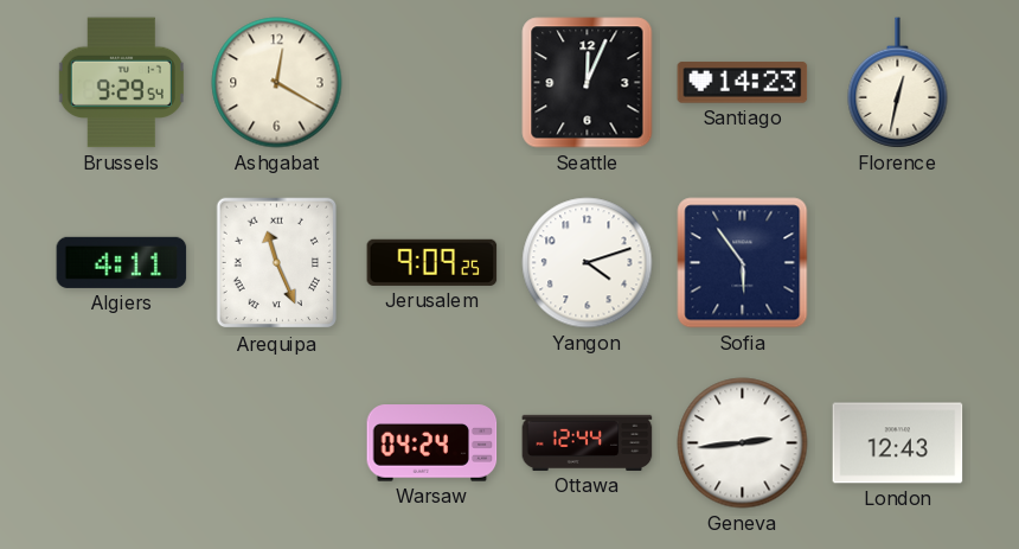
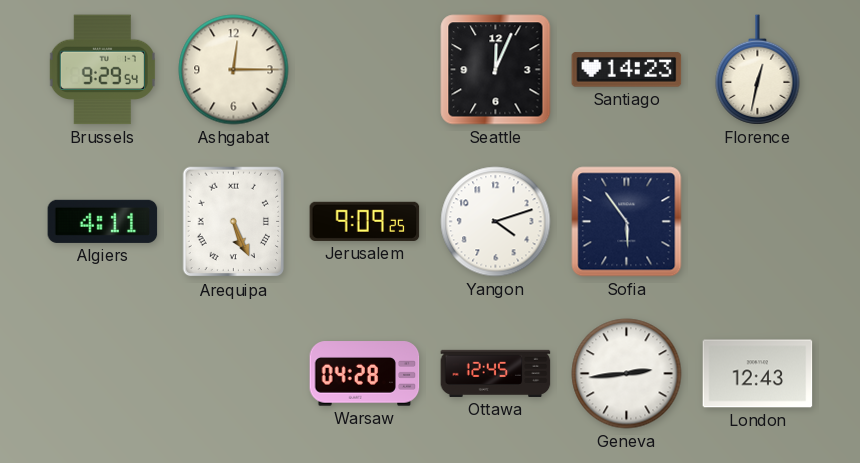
Ashgabat: 12:20 -> 12:15 (234, 70)
Arequipa: 11:26 -> 5:26 (234, 222)
Warsaw: 04:24 -> 04:28 (365, 374)
Ottawa: 12:44 -> 12:45 (496, 373)
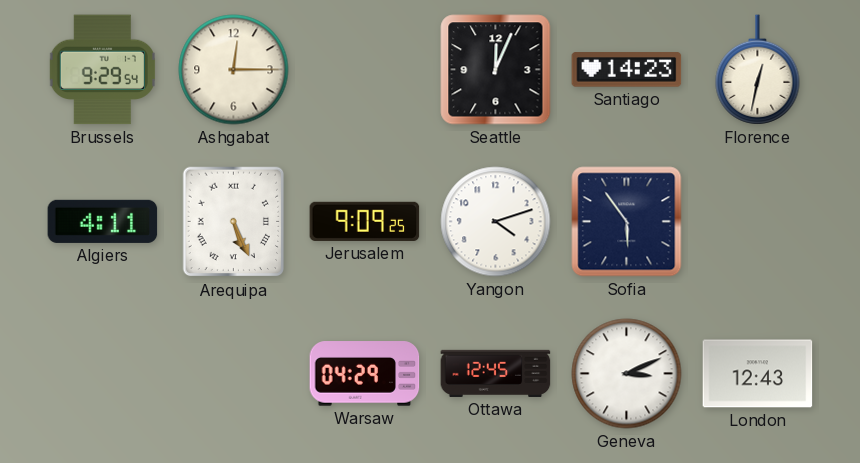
Warsaw: 04:28 -> 04:29 (365, 374)
Geneva: 2:44 -> 3:11 (627, 374)
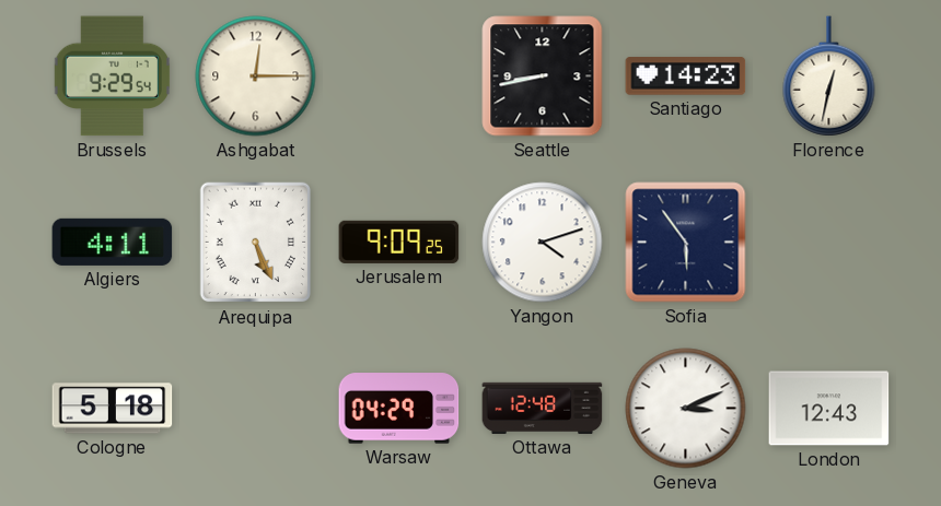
Seattle: 12:04 -> 8:43 (543, 77)
Cologne: none -> 5:18 (113, 409)
Ottawa: 12:45 -> 12:48 (543, 408)
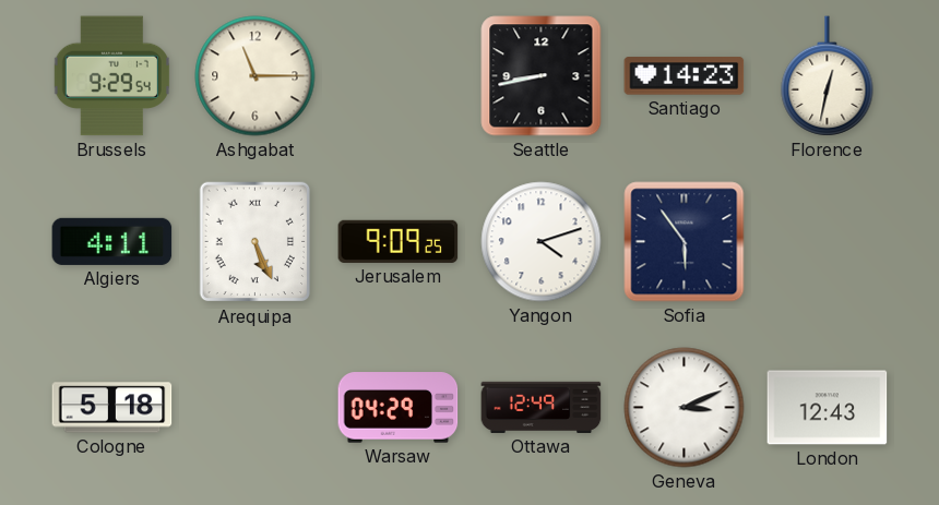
Ashgabat: 12:15 -> 11:15 (255, 76)
Ottawa: 12:48 -> 12:49 (542, 407)
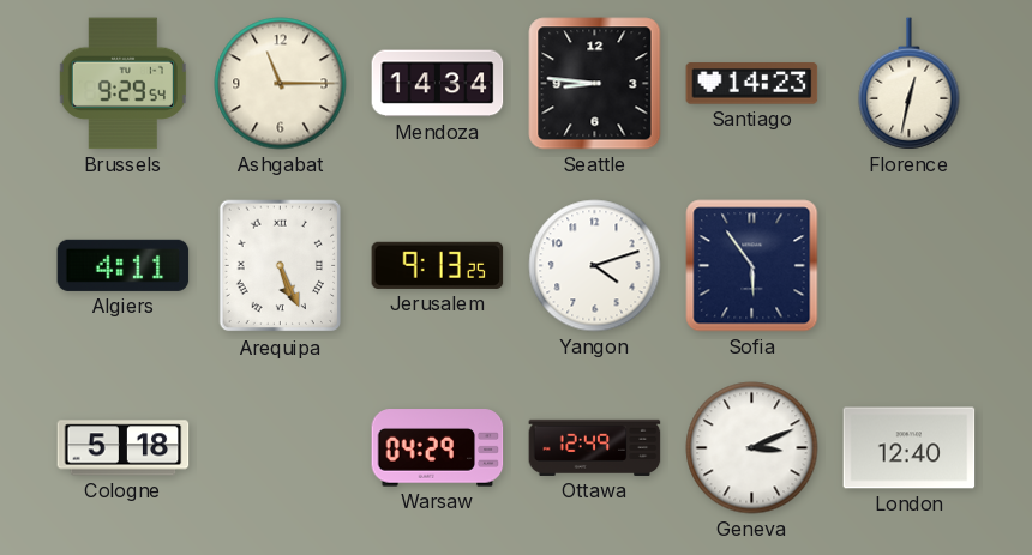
Mendoza: none -> 14:34 (438, 84)
Seattle: 8:43 -> 8:46 (595, 84)
Jerusalem: 9:09 -> 9:13 (438, 265)
London: 12:43 -> 12:40 (910, 448)
